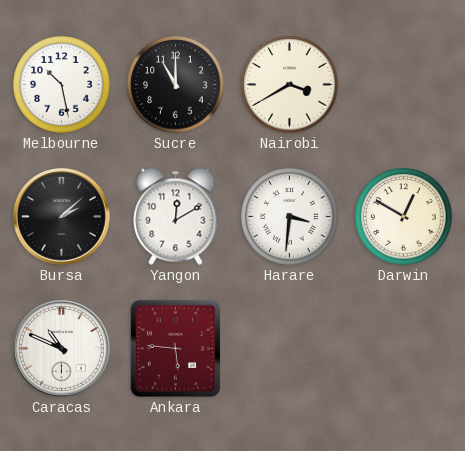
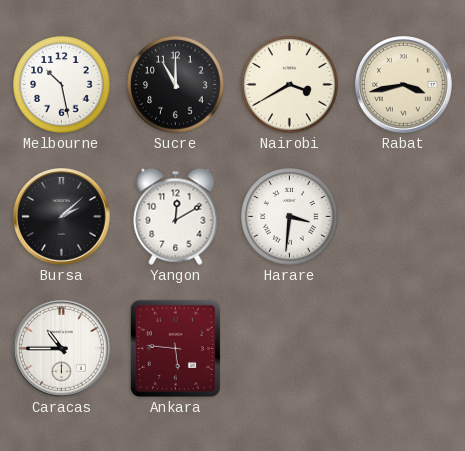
Rabat: none -> 3:43 (404, 85)
Darwin: 12:50 -> none (404, 217)
Caracas: 10:49 -> 10:45 (62, 349)
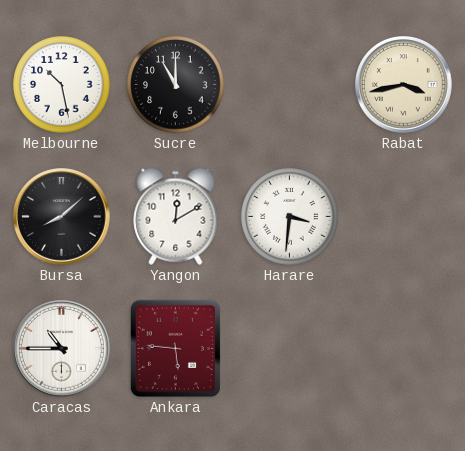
Nairobi: 3:40 -> none (290, 85)
Bursa: 2:08 -> 8:08 (62, 217)
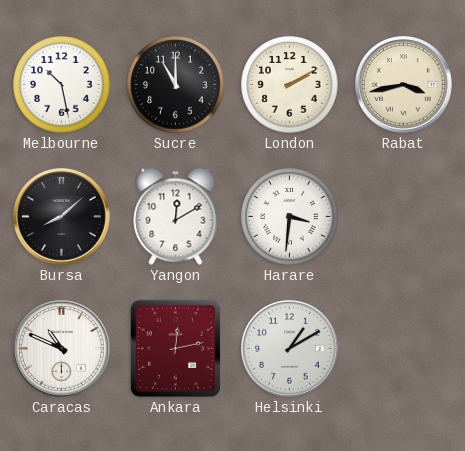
London: none -> 2:10 (290, 85)
Caracas: 10:45 -> 10:49 (62, 349)
Ankara: 5:46 -> 12:13 (175, 348)
Helsinki: none -> 1:10 (290, 349)
